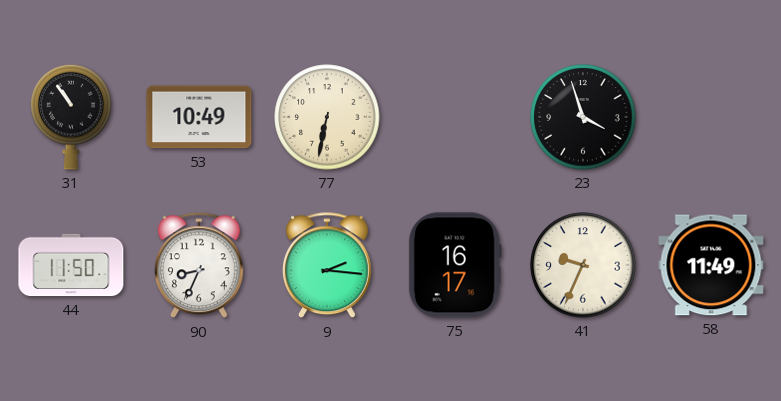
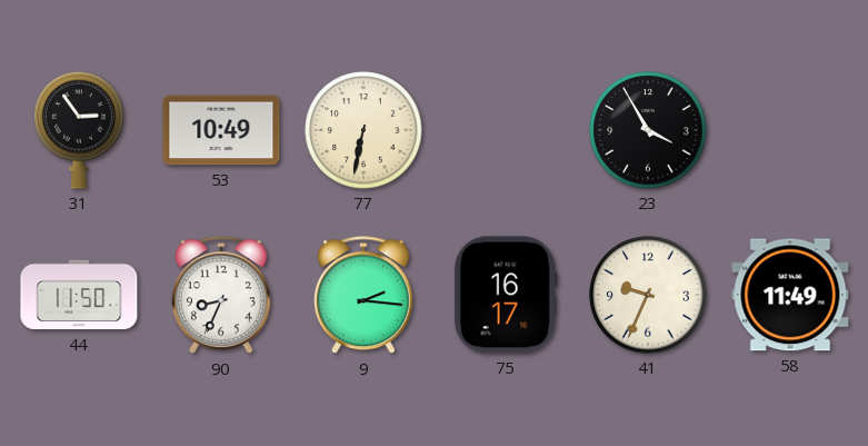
31: 10:54 -> 2:54 (79, 130)
23: 3:57 -> 3:55 (648, 130)
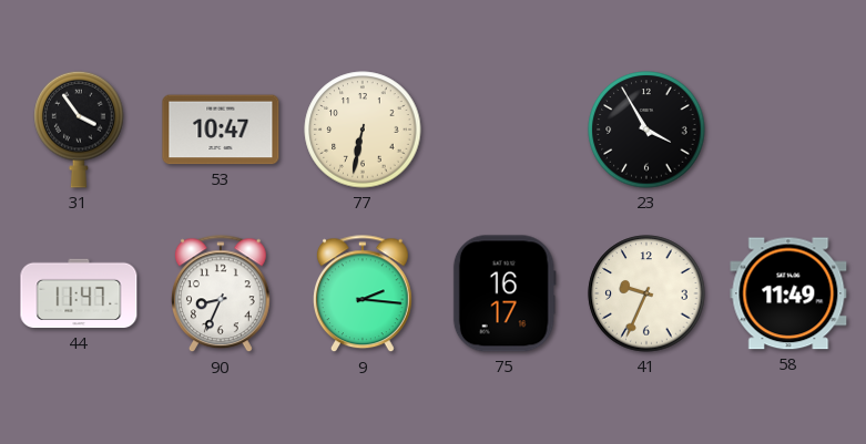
31: 2:54 -> 3:54 (79, 130)
53: 10:49 -> 10:47 (221, 130)
44: 11:50 -> 11:47 (79, 293)
